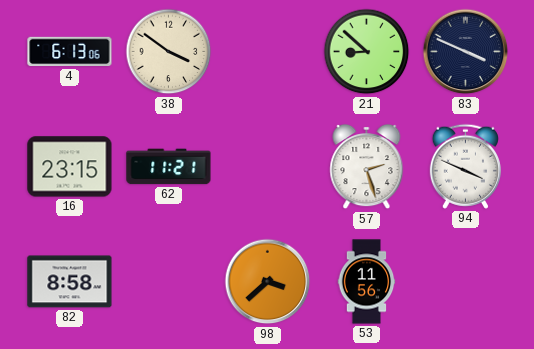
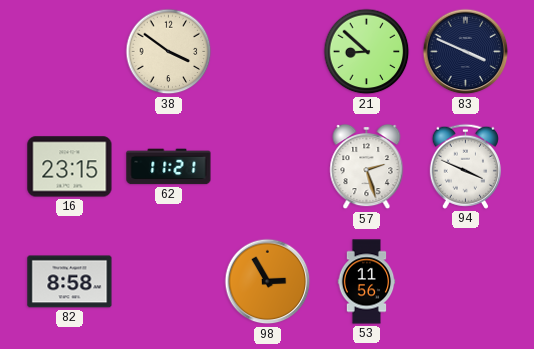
4: 6:13 -> none (70, 52)
98: 3:38 -> 2:55 (268, 282)
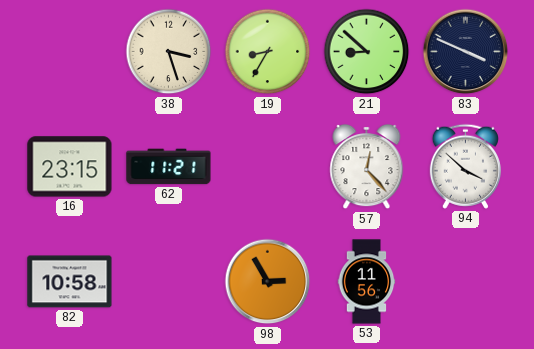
38: 3:51 -> 3:27 (169, 52)
19: none -> 8:35 (268, 52)
57: 2:27 -> 12:23 (367, 167)
94: 3:49 -> 3:52 (465, 166)
82: 8:58 -> 10:58 (70, 282)
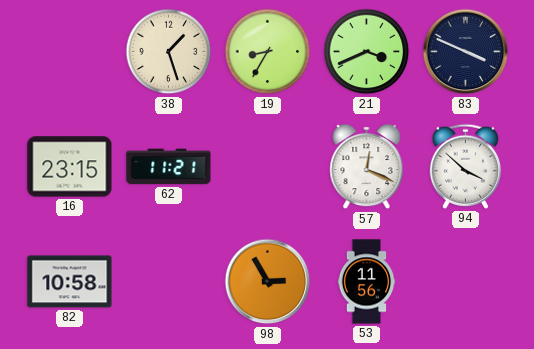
38: 3:27 -> 1:27 (169, 52)
21: 8:52 -> 3:41 (367, 52)
57: 12:23 -> 12:19 (367, 167)
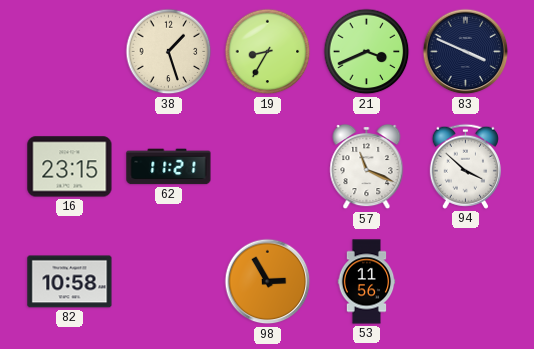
57: 12:19 -> 11:19 (367, 167)
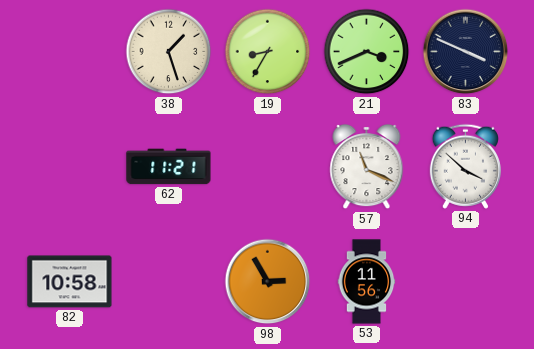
16: 23:15 -> none (70, 167)
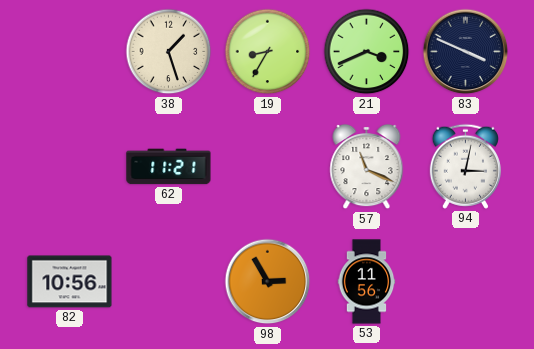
94: 3:52 -> 3:02 (465, 166)
82: 10:58 -> 10:56 (70, 282)
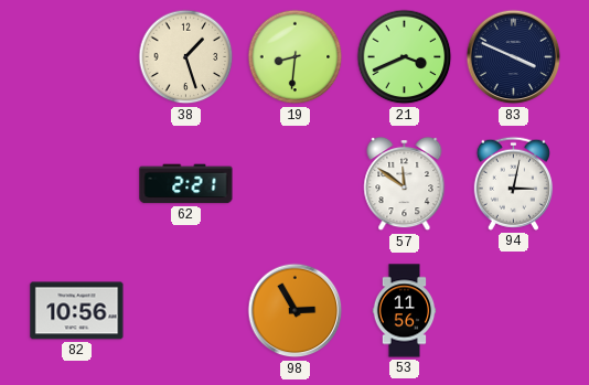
19: 8:35 -> 8:31 (296, 57)
62: 11:21 -> 2:21 (186, 184)
57: 11:19 -> 11:51 (405, 184)
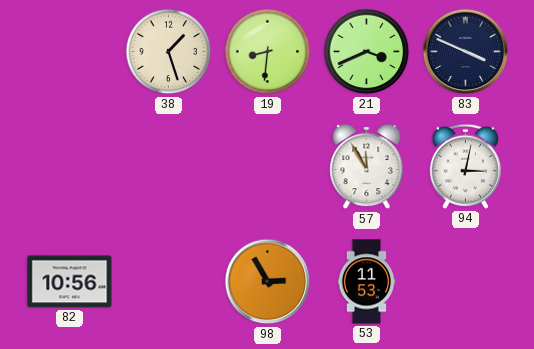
62: 2:21 -> none (186, 184)
57: 11:51 -> 11:55 (367, 167)
53: 11:56 -> 11:53 (367, 282)
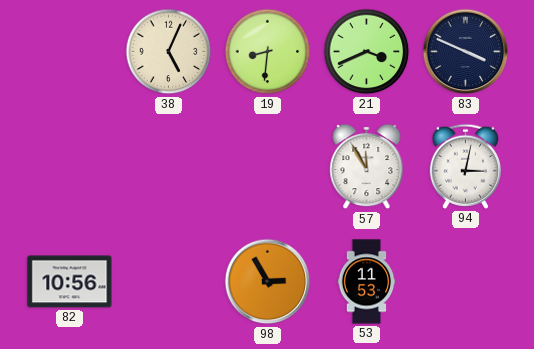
38: 1:27 -> 5:04 (169, 52)
